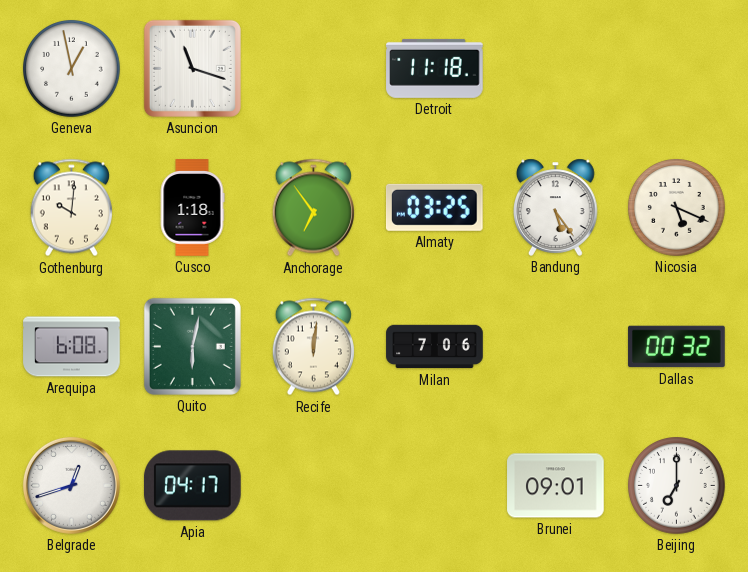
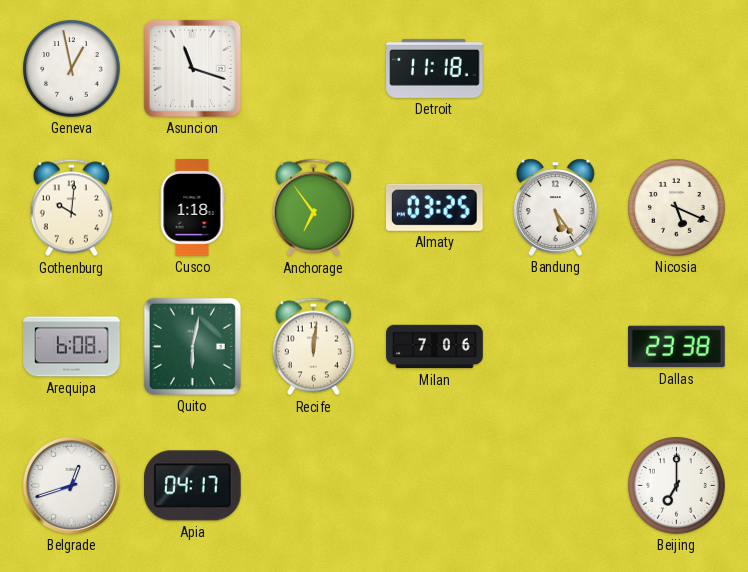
Dallas: 00:32 -> 23:38 (677, 347)
Brunei: 09:01 -> none (556, 486)
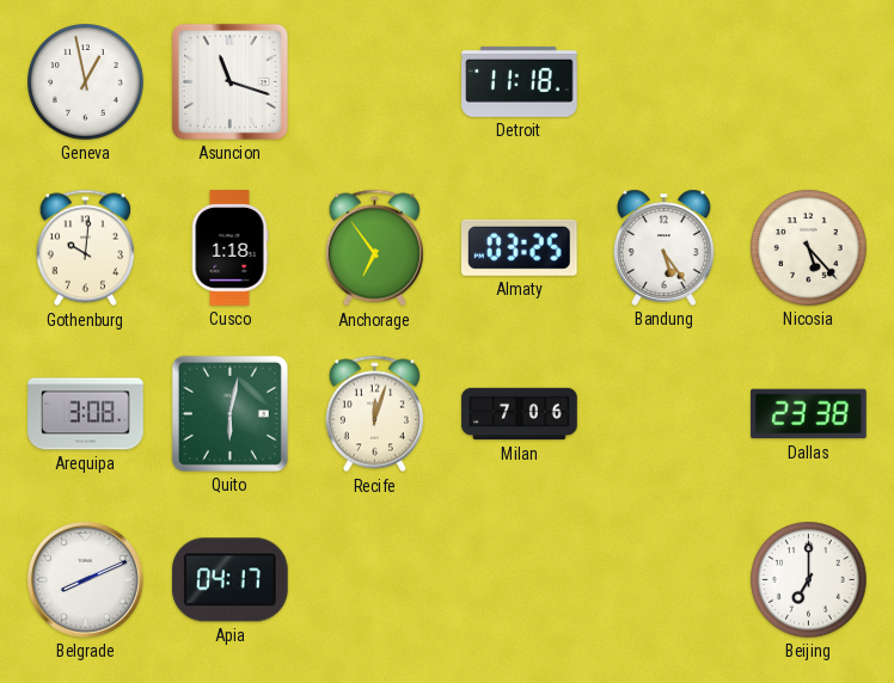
Nicosia: 5:19 -> 5:23 (809, 248)
Arequipa: 6:08 -> 3:08 (86, 414)
Recife: 12:01 -> 12:03 (374, 414)
Belgrade: 12:42 -> 8:11 (85, 579)
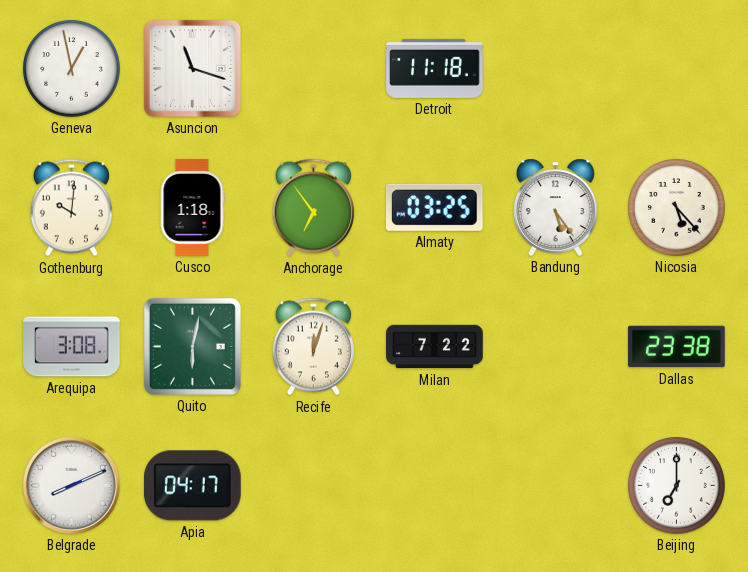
Milan: 7:06 -> 7:22 (435, 347)
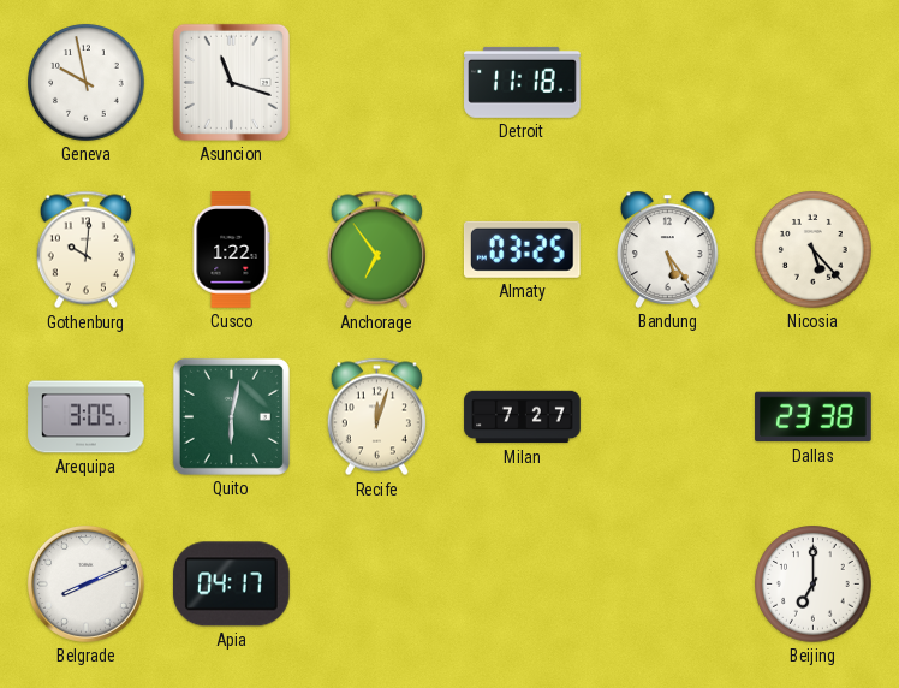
Geneva: 12:58 -> 9:58 (87, 83)
Cusco: 1:18 -> 1:22 (231, 250)
Arequipa: 3:08 -> 3:05 (87, 417)
Milan: 7:22 -> 7:27 (523, 417)
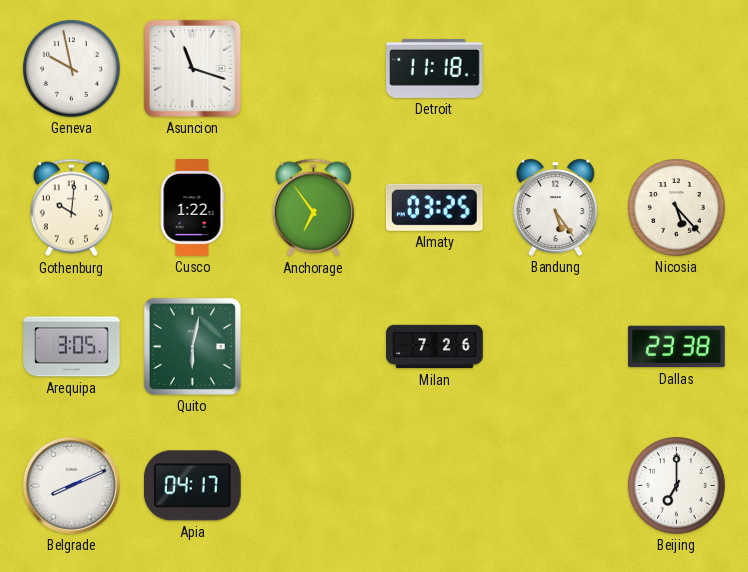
Recife: 12:03 -> none (376, 417)
Milan: 7:27 -> 7:26 (435, 347)
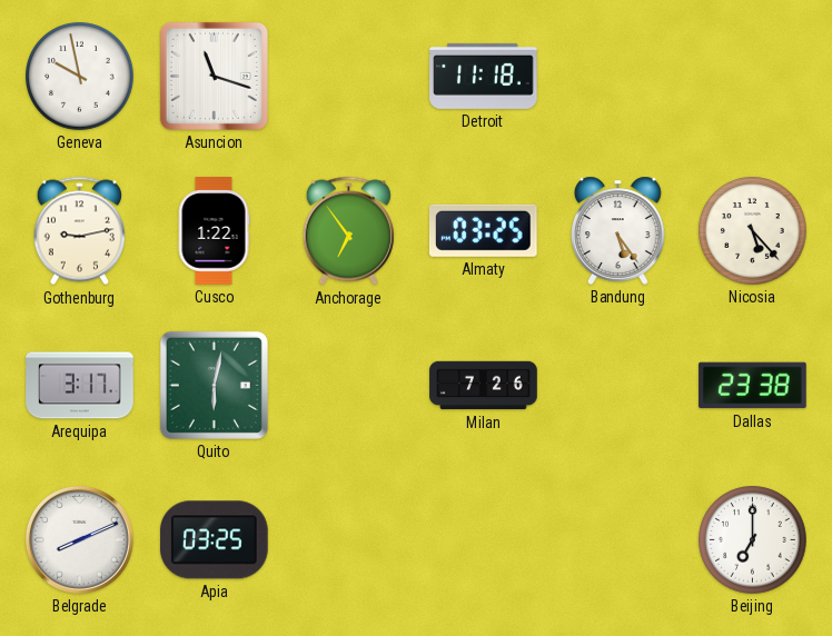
Gothenburg: 10:01 -> 9:13 (79, 231)
Arequipa: 3:05 -> 3:17 (80, 386)
Apia: 04:17 -> 03:25 (215, 540)
